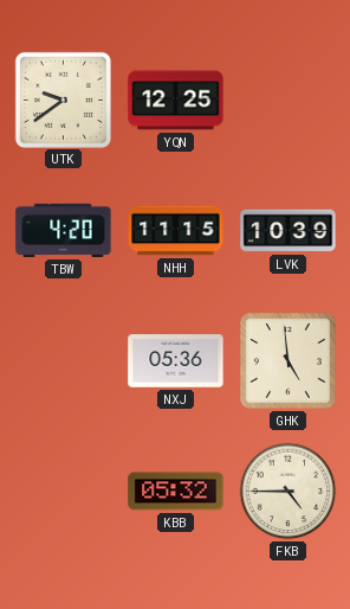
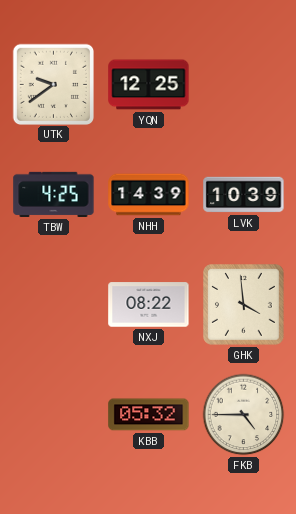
TBW: 4:20 -> 4:25 (54, 194)
NHH: 11:15 -> 14:39 (149, 195)
NXJ: 05:36 -> 08:22 (149, 305)
GHK: 4:59 -> 3:59 (244, 305)
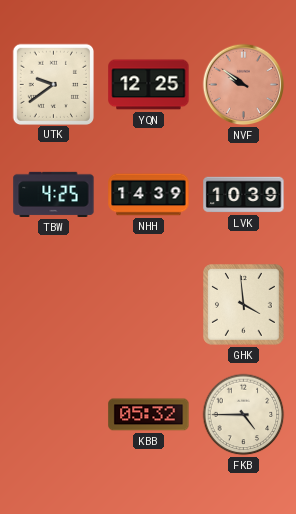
NVF: none -> 9:51 (244, 85)
NXJ: 08:22 -> none (149, 305)
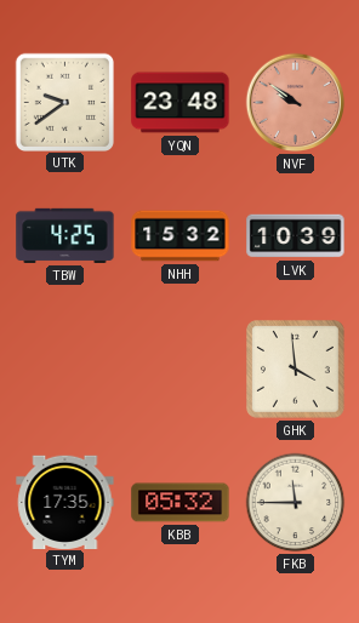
YQN: 12:25 -> 23:48 (181, 103)
NHH: 14:39 -> 15:32 (181, 236)
TYM: none -> 17:35 (65, 502)
FKB: 4:45 -> 11:45 (296, 503)
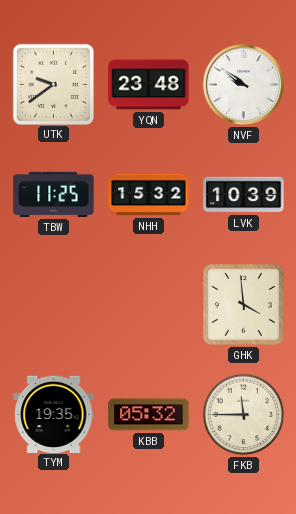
NVF dial: salmon -> white (244, 85)
TBW: 4:25 -> 11:25 (54, 194)
TYM: 17:35 -> 19:35 (54, 414)
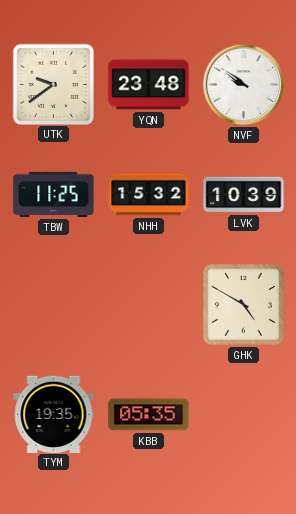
GHK: 3:59 -> 4:50 (244, 305)
KBB: 05:32 -> 05:35 (149, 415)
FKB: 11:45 -> none (244, 415)
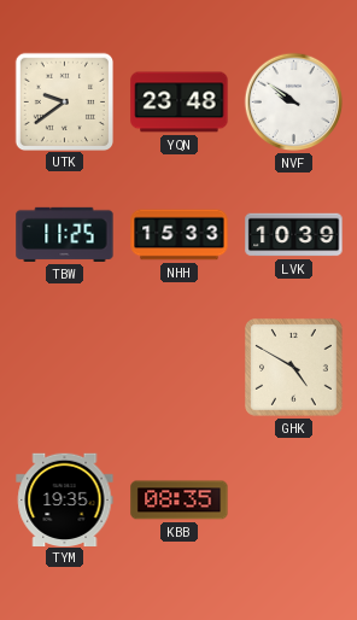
NHH: 15:32 -> 15:33 (180, 235)
KBB: 05:35 -> 08:35 (180, 501)
